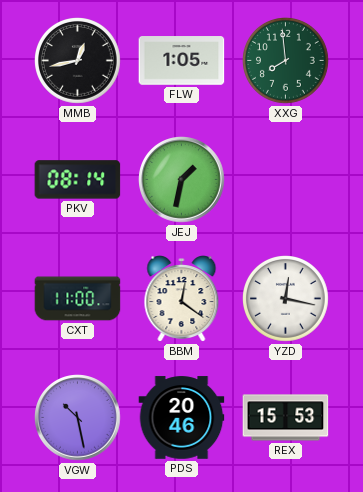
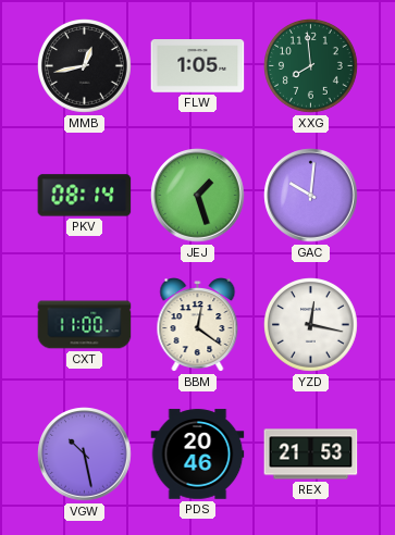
JEJ: 1:32 -> 1:27 (198, 196)
GAC: none -> 10:01 (311, 196)
REX: 15:53 -> 21:53 (311, 455)
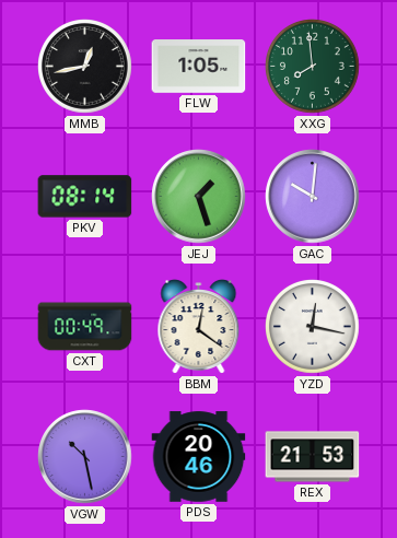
CXT: 11:00 -> 00:49 (85, 327)
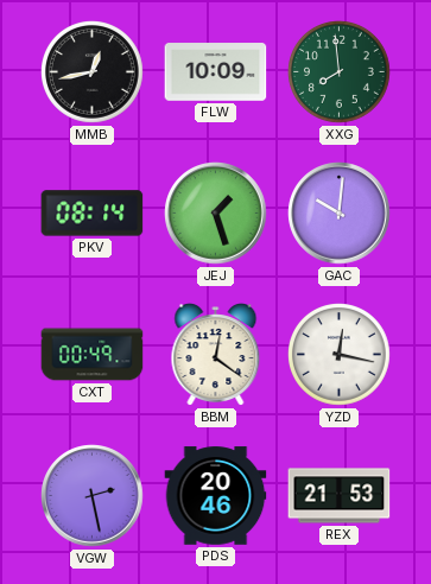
FLW: 1:05 -> 10:09 (216, 72)
VGW: 10:28 -> 2:28 (93, 496)
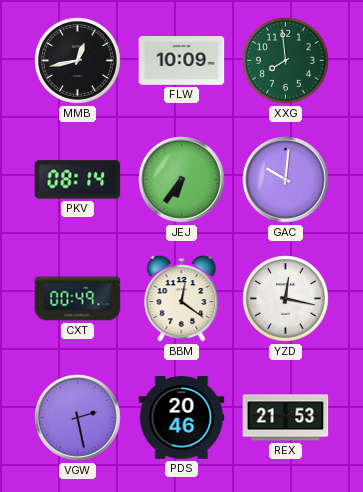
JEJ: 1:27 -> 6:36 (182, 180)
